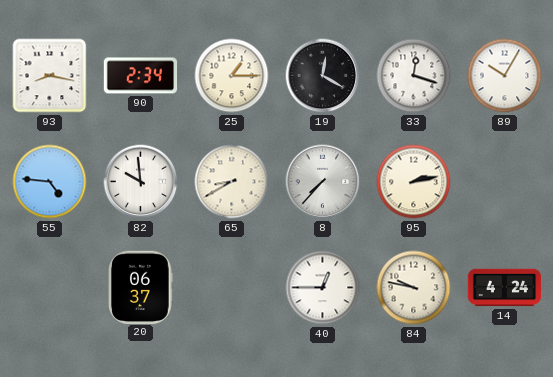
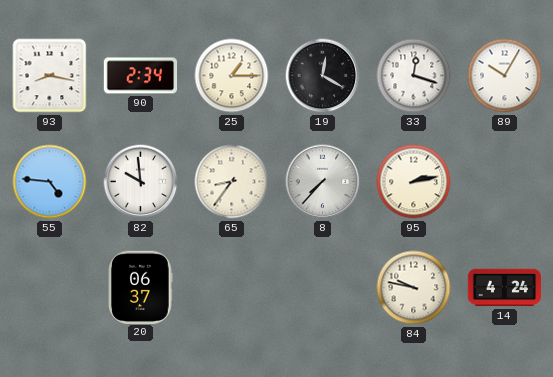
65: 8:40 -> 8:36 (232, 182)
40: 12:45 -> none (323, 288)
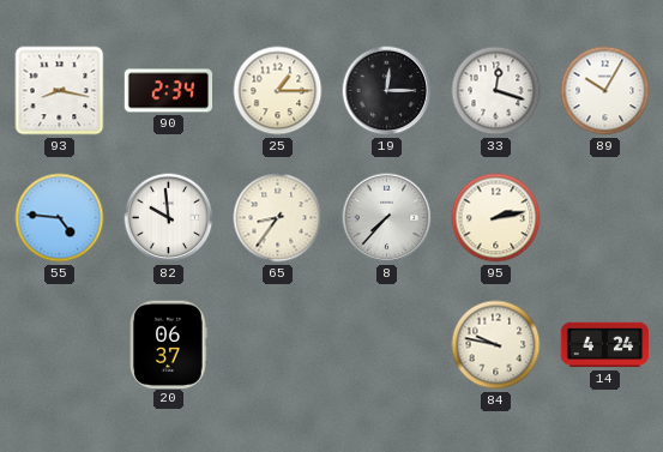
19: 12:20 -> 12:15 (387, 91)
